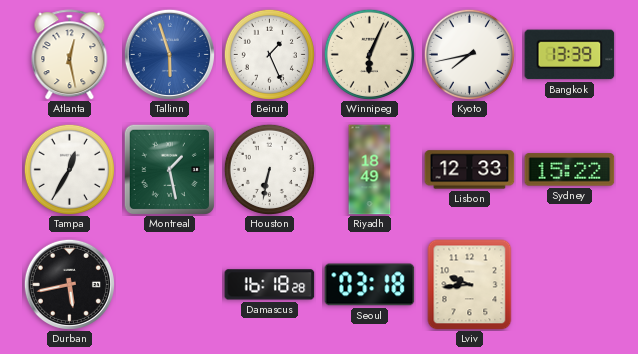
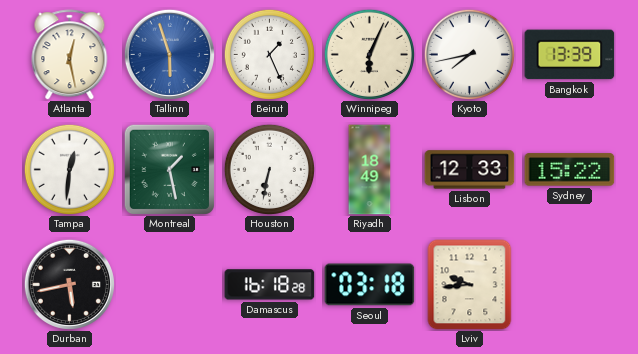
Tampa: 12:35 -> 12:31 (69, 169)
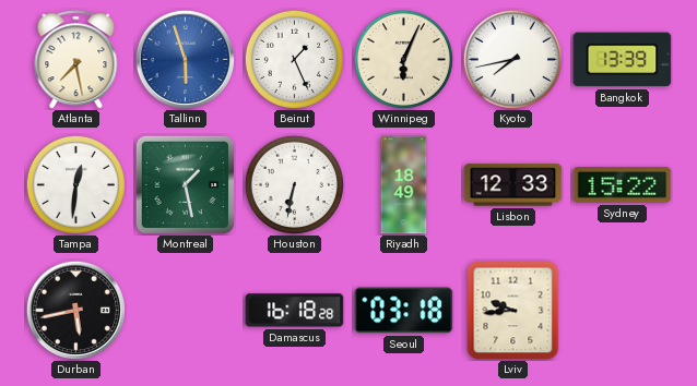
Atlanta: 12:28 -> 7:28 (76, 60)
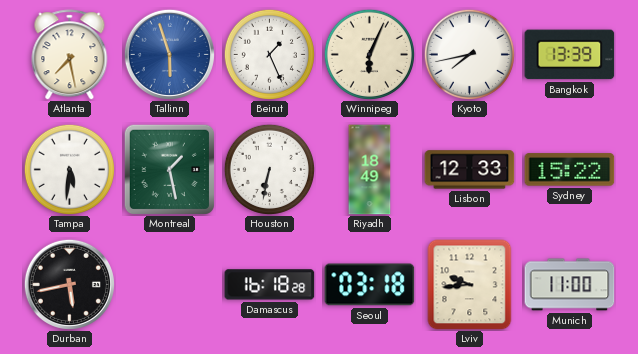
Tampa: 12:31 -> 5:31 (69, 169)
Munich: none -> 11:00 (570, 285)
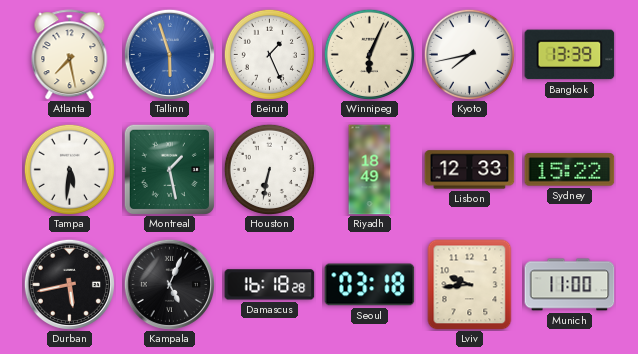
Kampala: none -> 5:04 (169, 284)
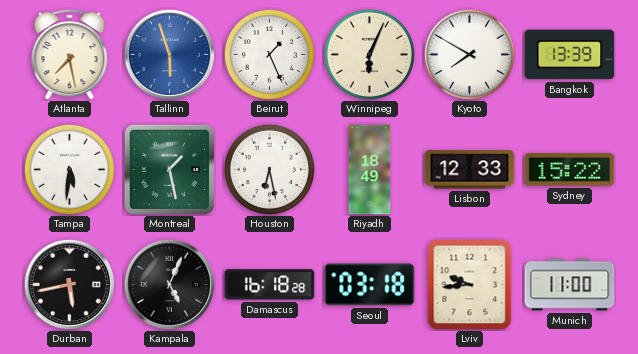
Kyoto: 7:43 -> 7:50 (469, 54)
Houston: 6:32 -> 6:28 (269, 169)
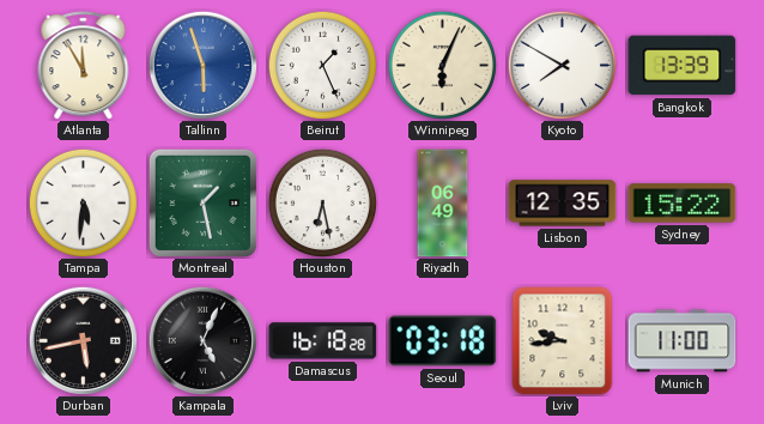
Atlanta: 7:28 -> 11:55 (84, 66)
Riyadh: 18:49 -> 06:49 (443, 204)
Lisbon: 12:33 -> 12:35 (563, 204)
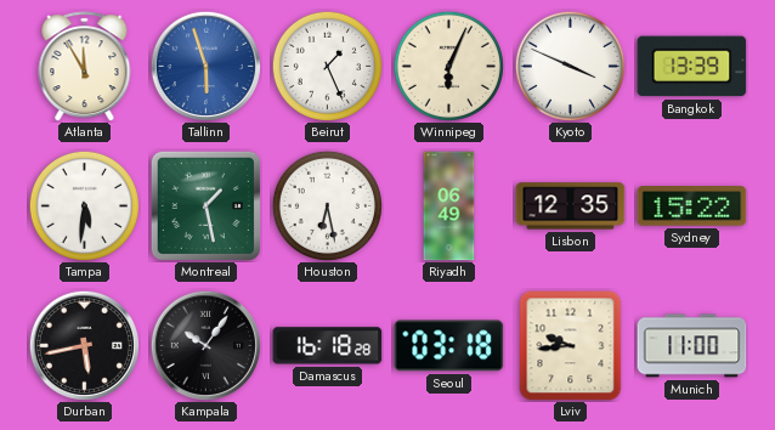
Kyoto: 7:50 -> 3:49 (570, 66)
Kampala: 5:04 -> 10:06 (205, 345)
